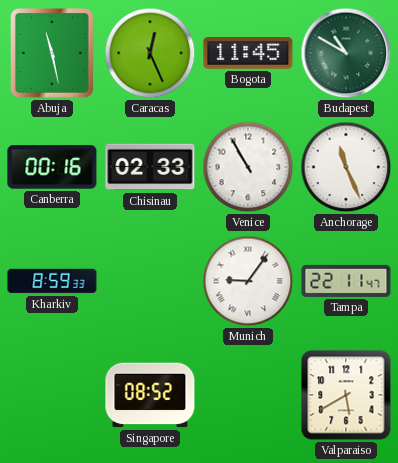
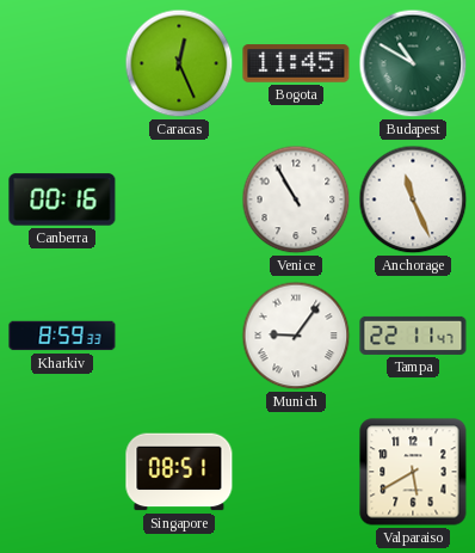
Abuja: 11:28 -> none (53, 54)
Chisinau: 02:33 -> none (150, 167)
Singapore: 08:52 -> 08:51 (179, 472)
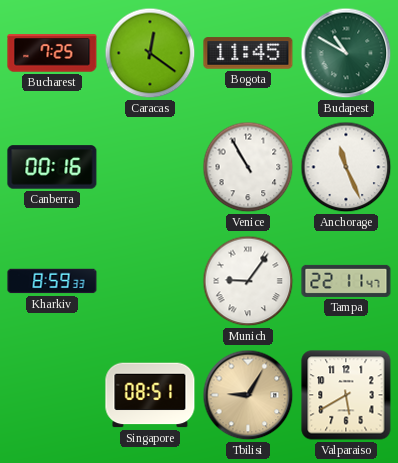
Bucharest: none -> 7:25 (52, 53)
Caracas: 12:26 -> 12:21 (150, 53)
Tbilisi: none -> 9:05 (248, 395)
